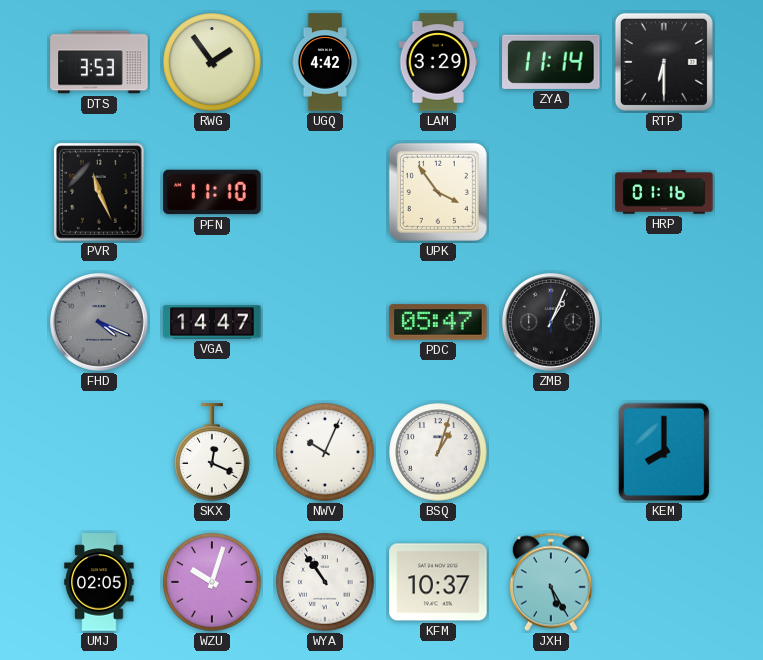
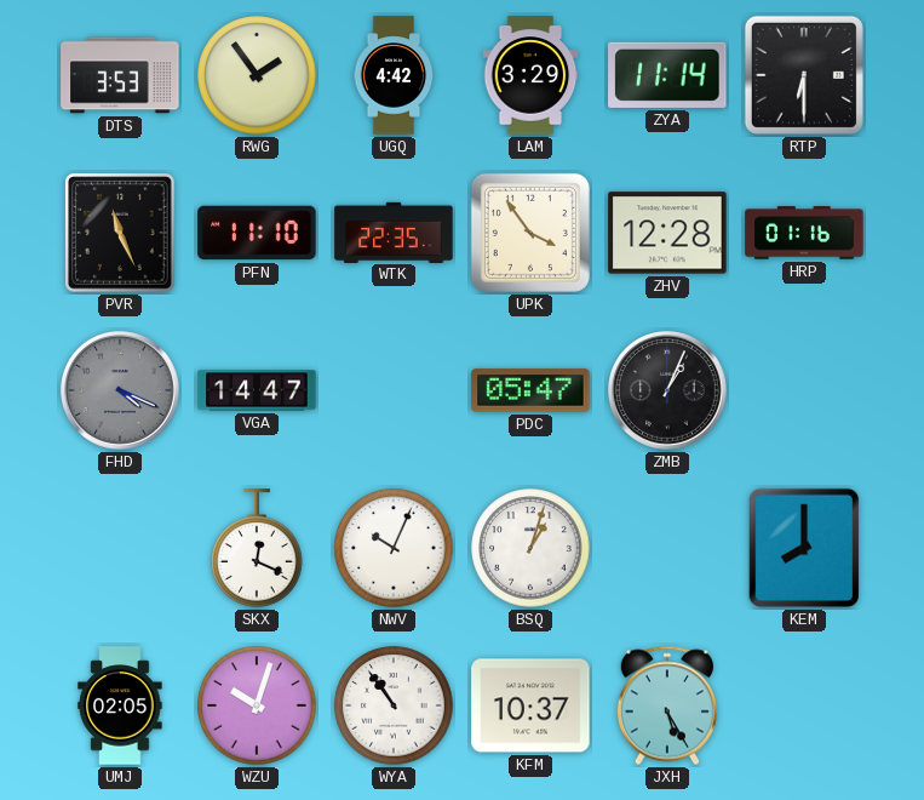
WTK: none -> 22:35 (394, 232)
ZHV: none -> 12:28 (667, 233)
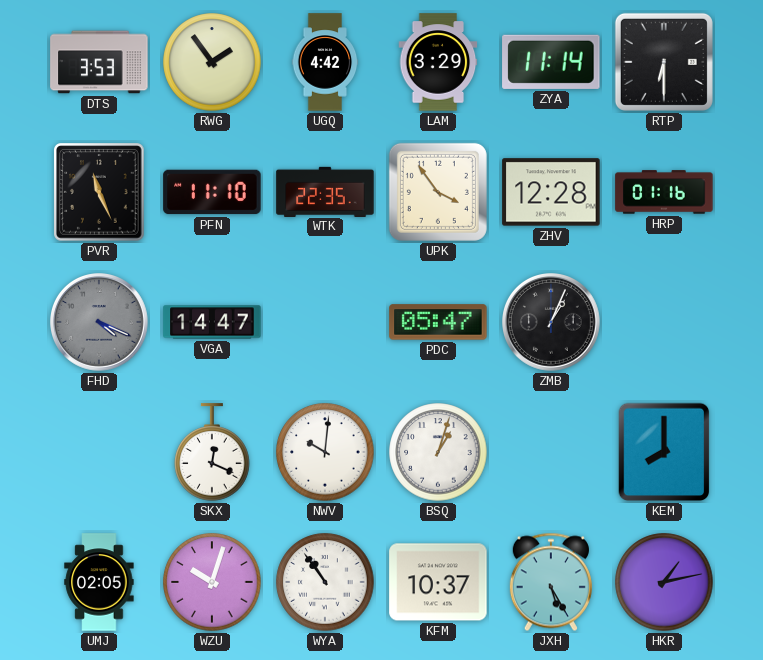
NWV: 10:04 -> 10:01 (325, 452)
HKR: none -> 1:13 (664, 582)
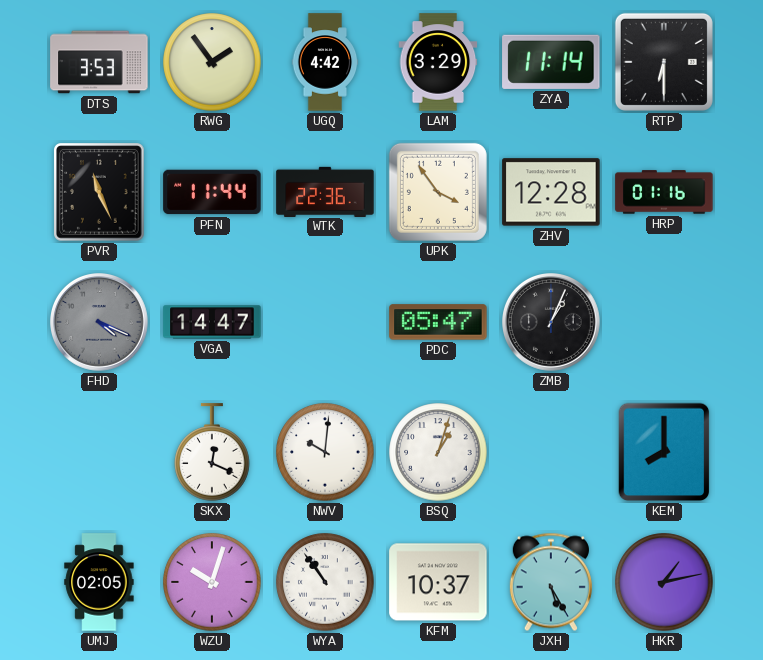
PFN: 11:10 -> 11:44 (212, 192)
WTK: 22:35 -> 22:36 (325, 191)
